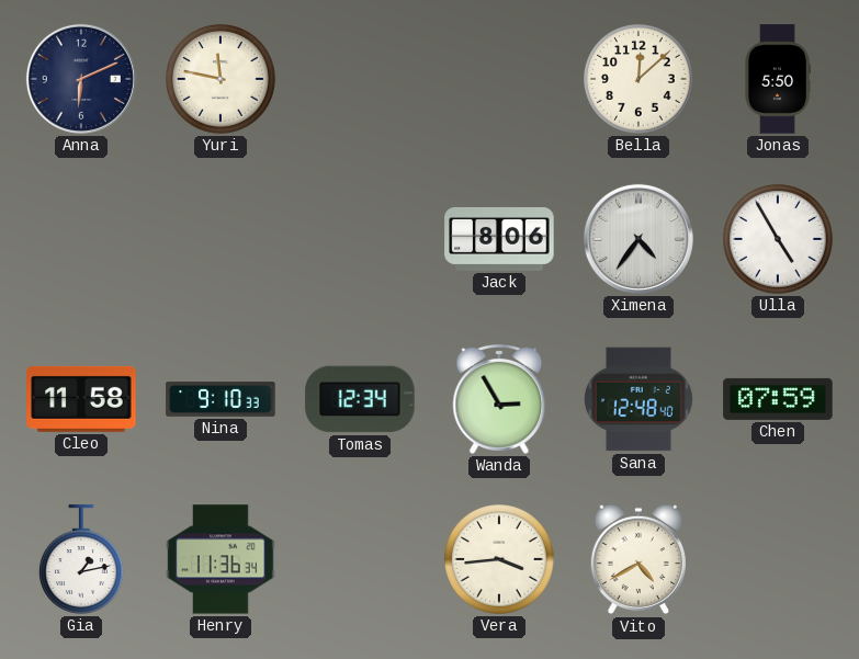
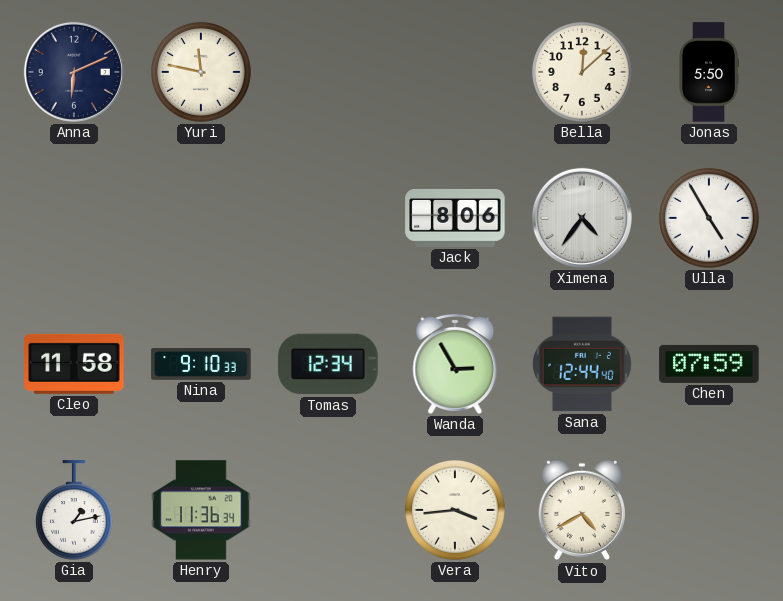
Sana: 12:48 -> 12:44 (582, 364)
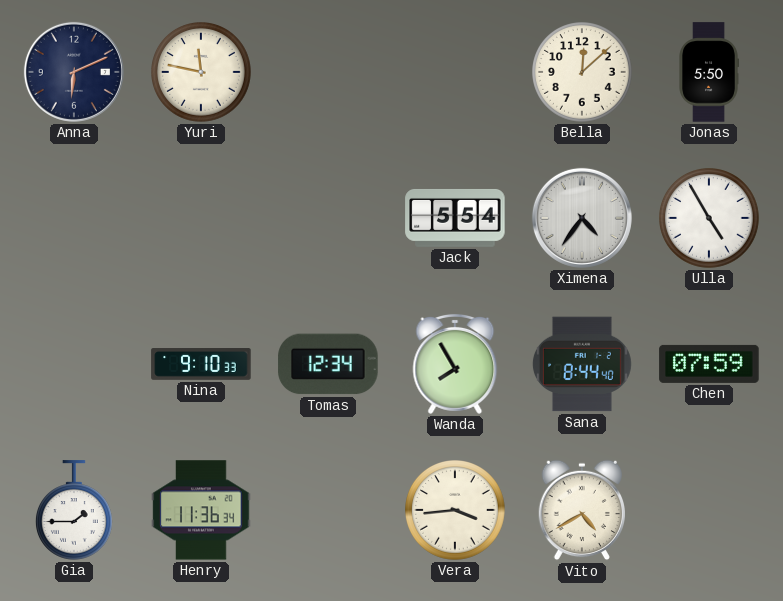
Jack: 8:06 -> 5:54 (455, 218)
Cleo: 11:58 -> none (74, 364)
Wanda: 2:55 -> 7:55 (455, 364)
Sana: 12:44 -> 8:44 (582, 364)
Gia: 1:13 -> 1:45 (74, 510)
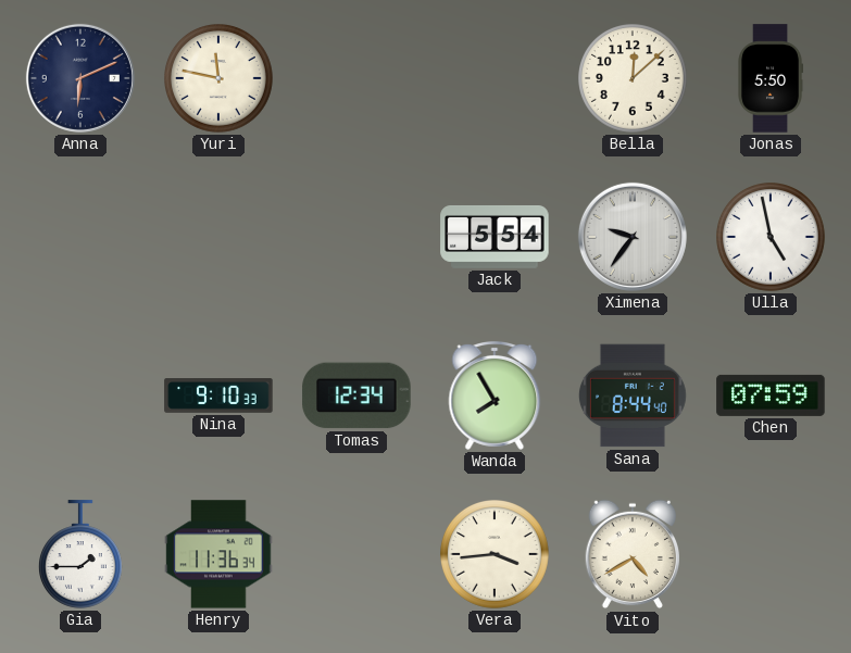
Ximena: 4:36 -> 9:36 (633, 237)
Ulla: 4:55 -> 4:58 (772, 238)
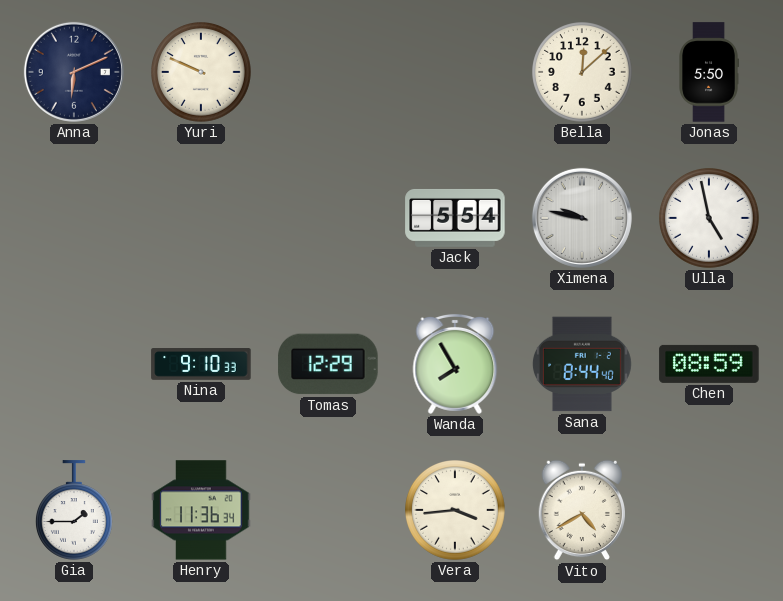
Yuri: 11:47 -> 9:49 (202, 73)
Ximena: 9:36 -> 9:47 (582, 218)
Tomas: 12:34 -> 12:29 (328, 364)
Chen: 07:59 -> 08:59 (709, 364)
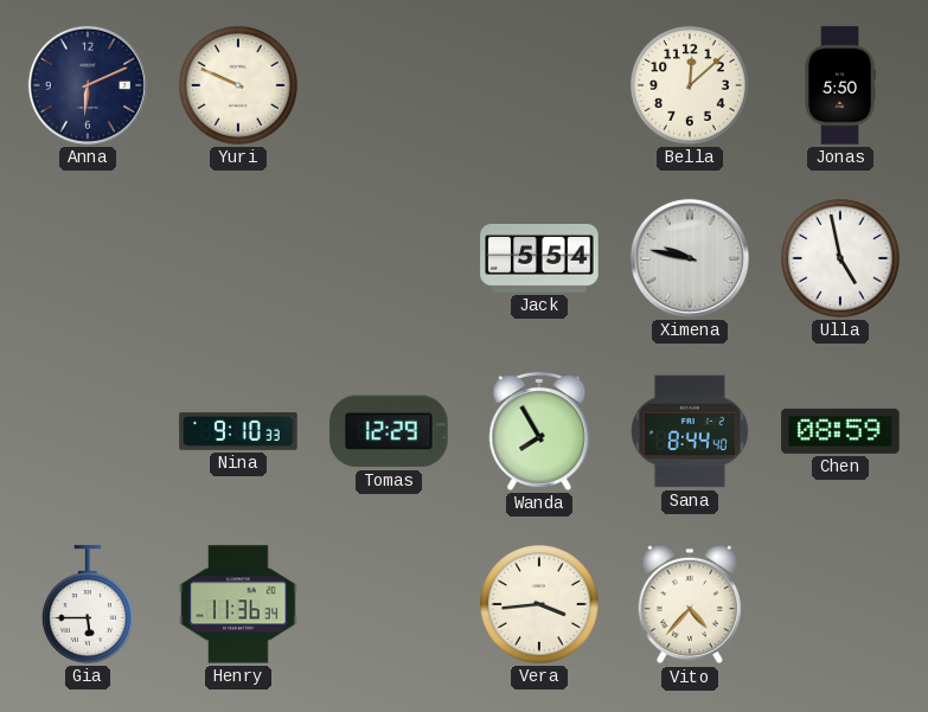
Gia: 1:45 -> 5:45 (88, 604)
Vito: 4:40 -> 4:37 (689, 604)
